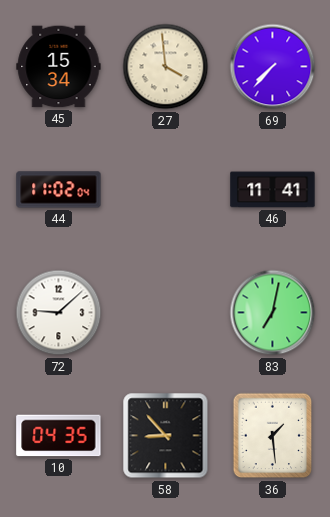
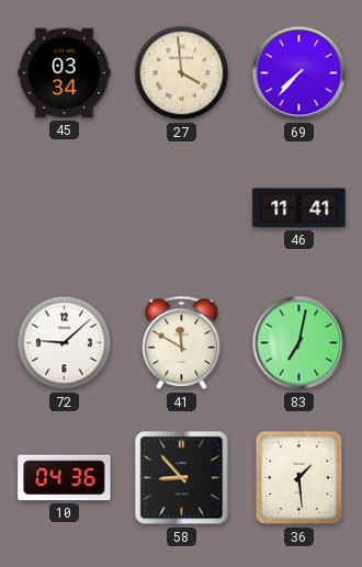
45: 15:34 -> 03:34 (65, 73)
44: 11:02 -> none (59, 190)
41: none -> 11:50 (182, 343)
10: 04:35 -> 04:36 (65, 478)
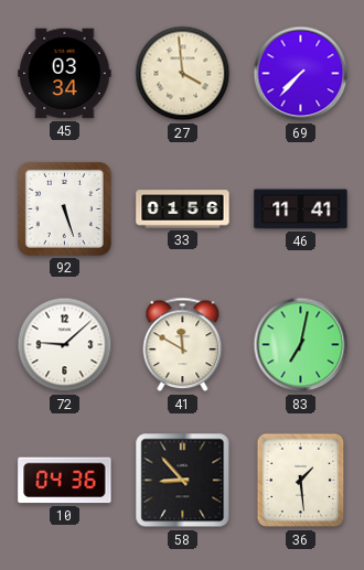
92: none -> 5:27 (64, 208)
33: none -> 01:56 (183, 209)
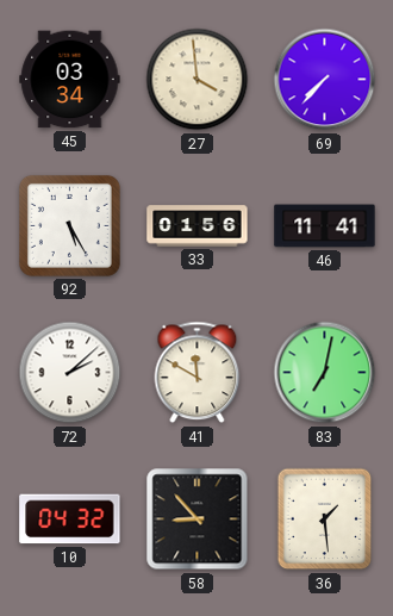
92: 5:27 -> 5:25 (69, 225)
72: 9:08 -> 2:08 (70, 373)
10: 04:36 -> 04:32 (70, 519)
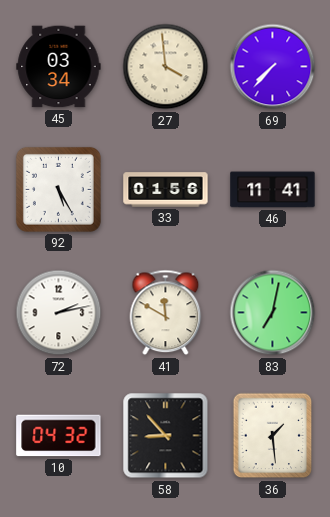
72: 2:08 -> 2:13 (59, 313)
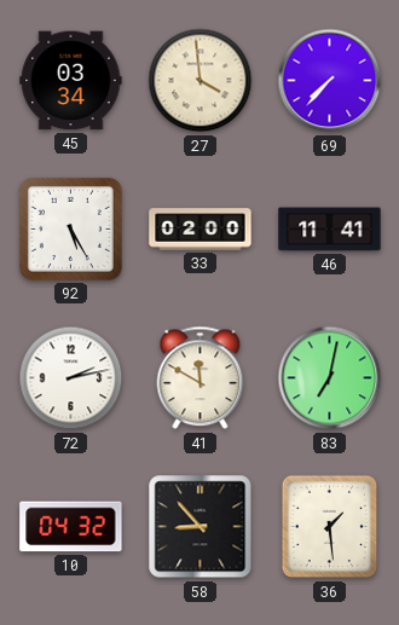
33: 01:56 -> 02:00 (201, 230)
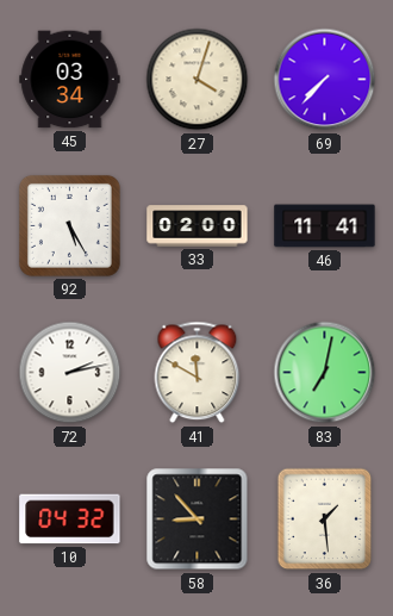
27: 3:59 -> 4:03 (198, 80)
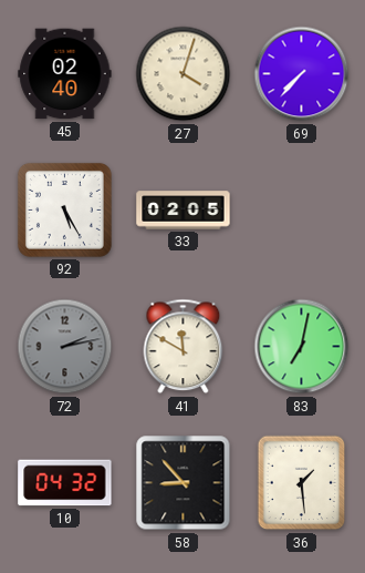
45: 03:34 -> 02:40 (65, 74)
33: 02:00 -> 02:05 (184, 211)
46: 11:41 -> none (325, 226)
72 dial: white -> grey (65, 347)
